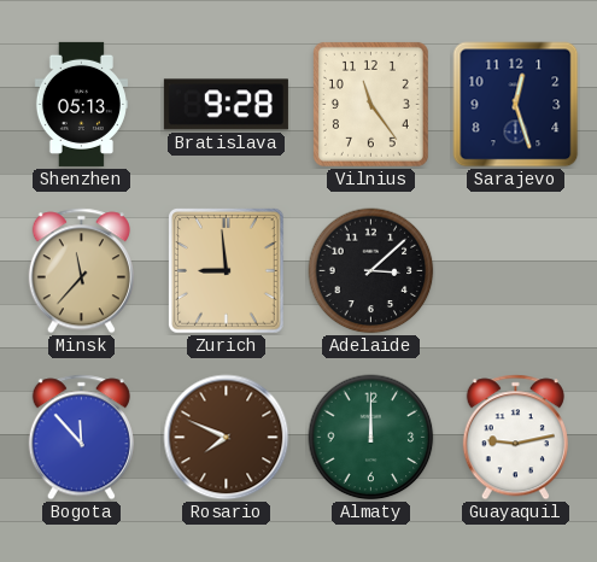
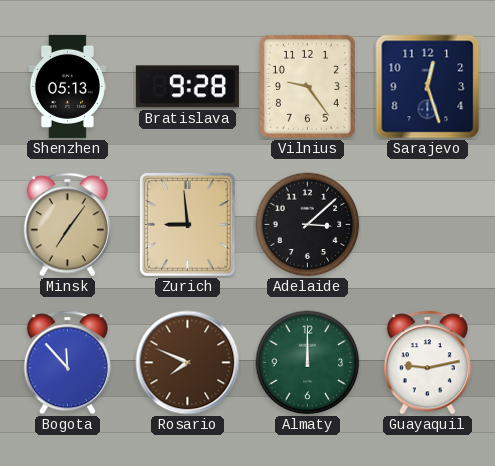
Vilnius: 11:24 -> 9:24 (307, 86)
Minsk: 11:37 -> 7:06 (67, 225)
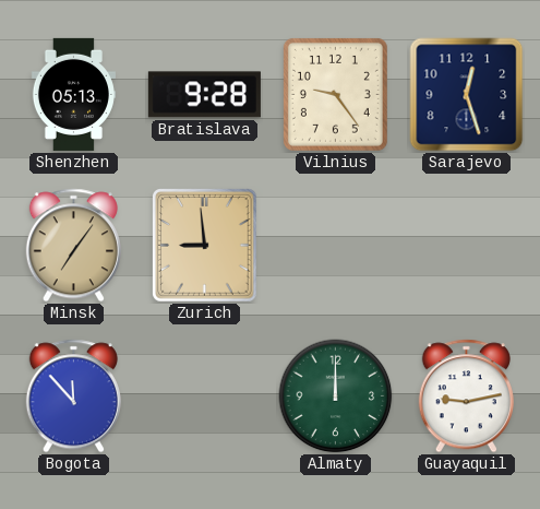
Adelaide: 3:08 -> none (308, 225)
Rosario: 7:49 -> none (188, 363)
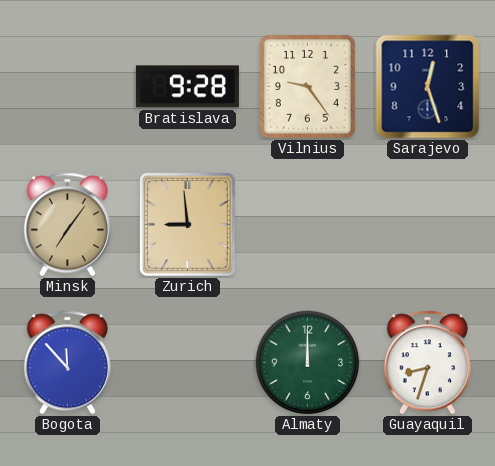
Shenzhen: 05:13 -> none (73, 94)
Guayaquil: 9:13 -> 8:33 (427, 363)
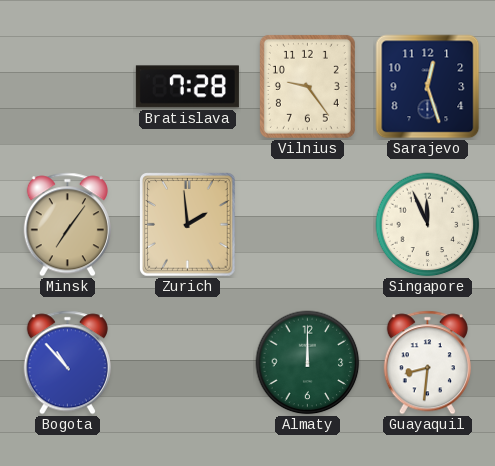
Bratislava: 9:28 -> 7:28 (187, 87)
Zurich: 8:59 -> 1:59 (188, 225)
Singapore: none -> 11:56 (428, 225)
Bogota: 11:53 -> 10:53 (67, 363)
Guayaquil: 8:33 -> 8:31 (427, 363)
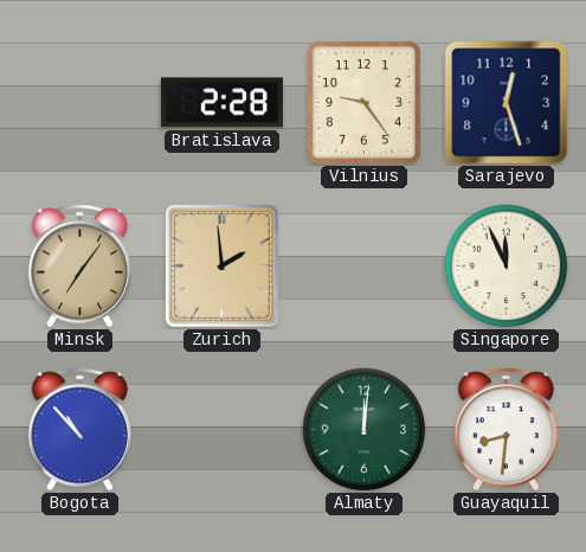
Bratislava: 7:28 -> 2:28 (221, 103)
Almaty: 12:00 -> 12:01 (365, 430)
